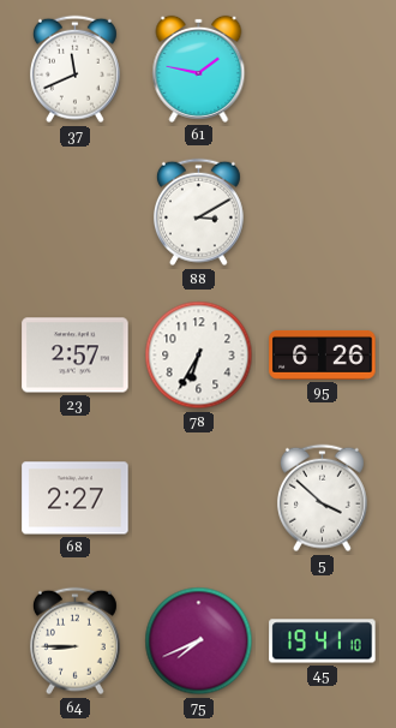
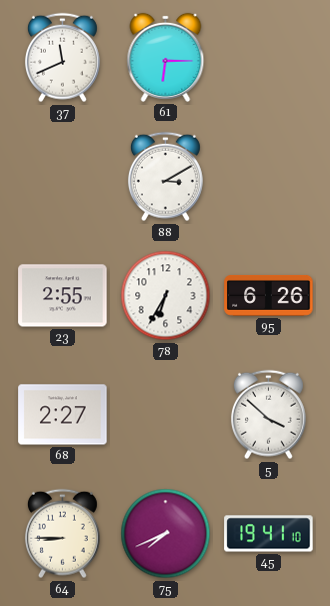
61: 1:47 -> 6:15 (166, 57)
23: 2:57 -> 2:55 (63, 296)
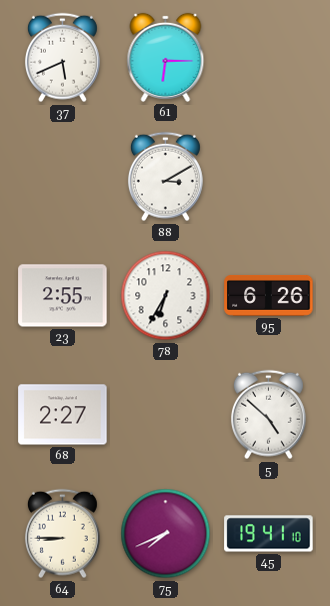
37: 11:41 -> 5:41 (62, 58)
5: 3:52 -> 4:52 (268, 415)
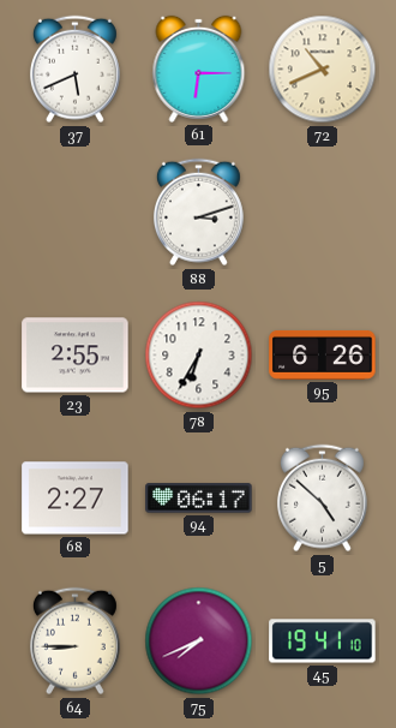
72: none -> 10:41 (323, 70)
88: 3:10 -> 3:12 (198, 213)
94: none -> 06:17 (199, 499)
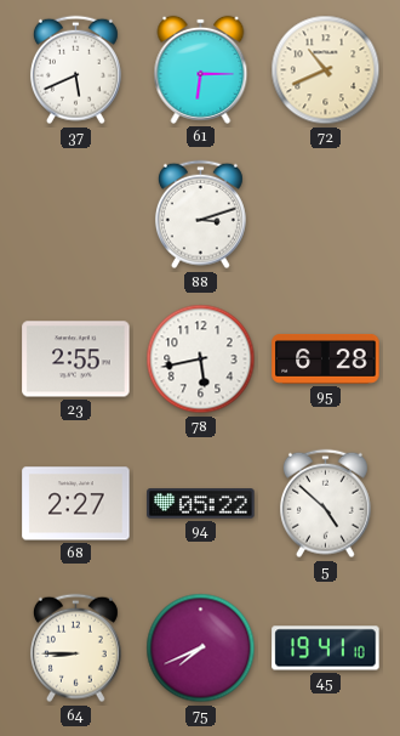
78: 6:35 -> 5:43 (201, 359)
95: 6:26 -> 6:28 (326, 358)
94: 06:17 -> 05:22 (201, 504)
